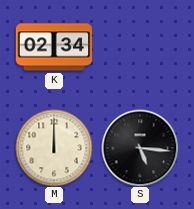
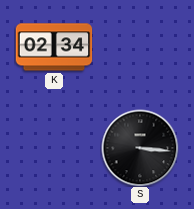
M: 12:00 -> none (54, 148)
S: 5:16 -> 3:16 (140, 148)
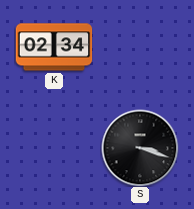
S: 3:16 -> 3:18 (140, 148)
